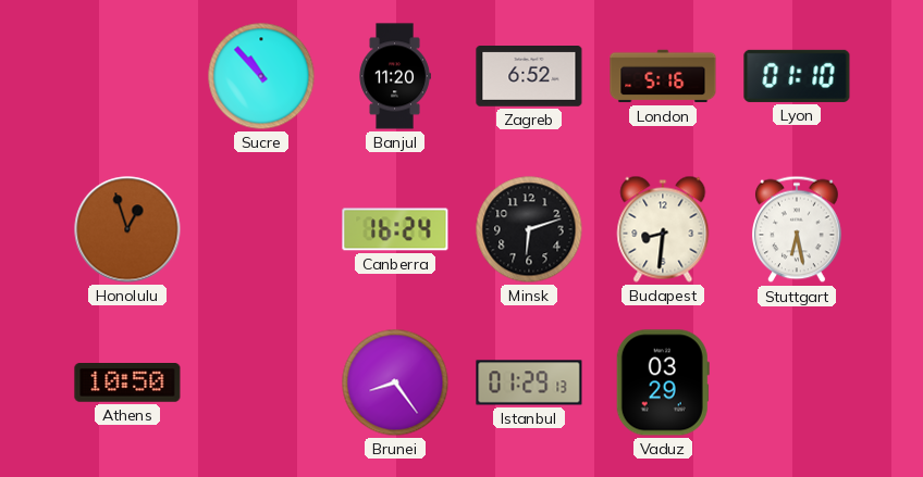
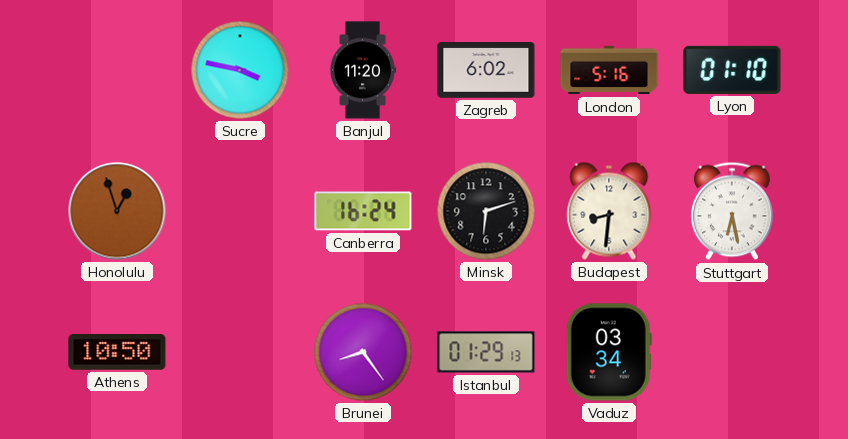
Sucre: 10:53 -> 3:47 (240, 70)
Zagreb: 6:52 -> 6:02 (486, 71)
Vaduz: 03:29 -> 03:34 (609, 352)
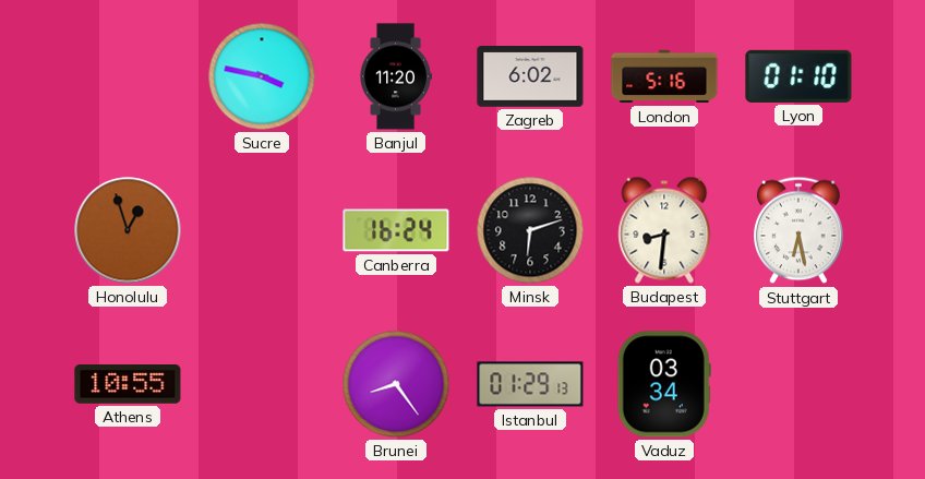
Athens: 10:50 -> 10:55 (128, 385)
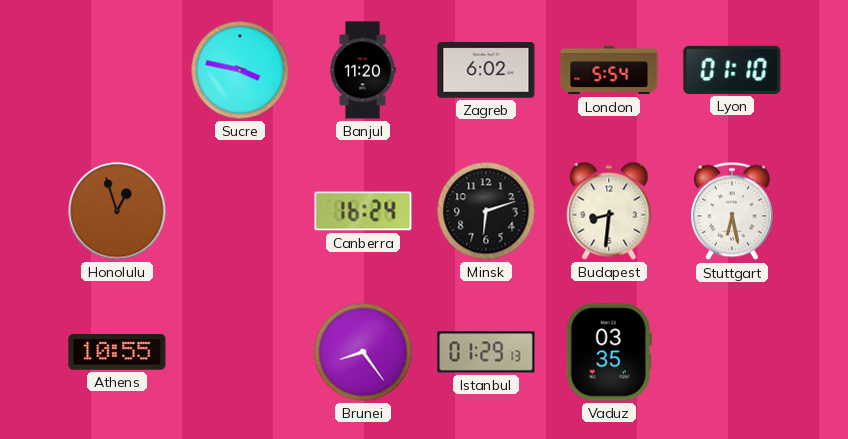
London: 5:16 -> 5:54 (609, 70)
Vaduz: 03:34 -> 03:35 (609, 352)
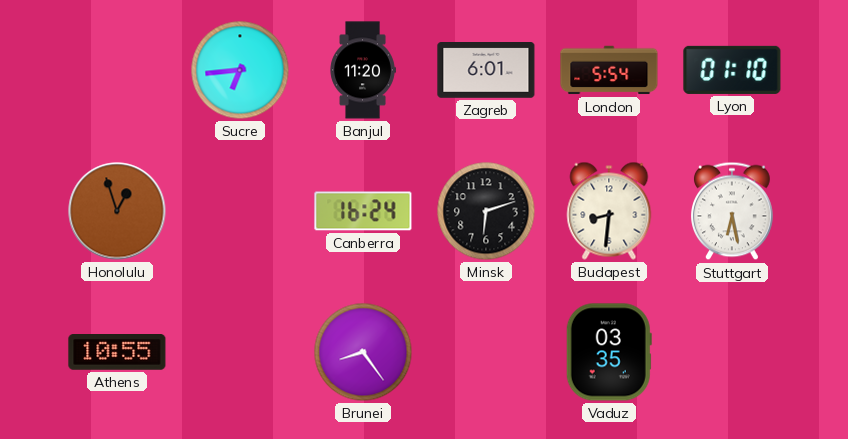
Sucre: 3:47 -> 6:44 (240, 70)
Zagreb: 6:02 -> 6:01 (486, 71)
Istanbul: 01:29 -> none (486, 352)
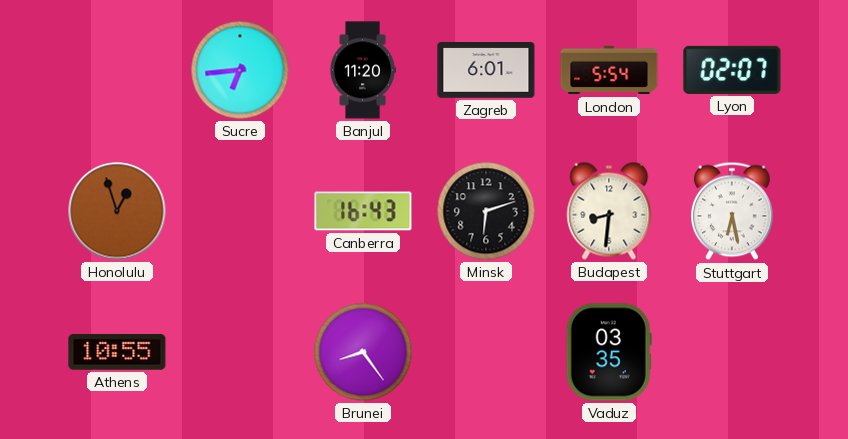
Lyon: 01:10 -> 02:07 (732, 70)
Canberra: 16:24 -> 16:43 (363, 211)
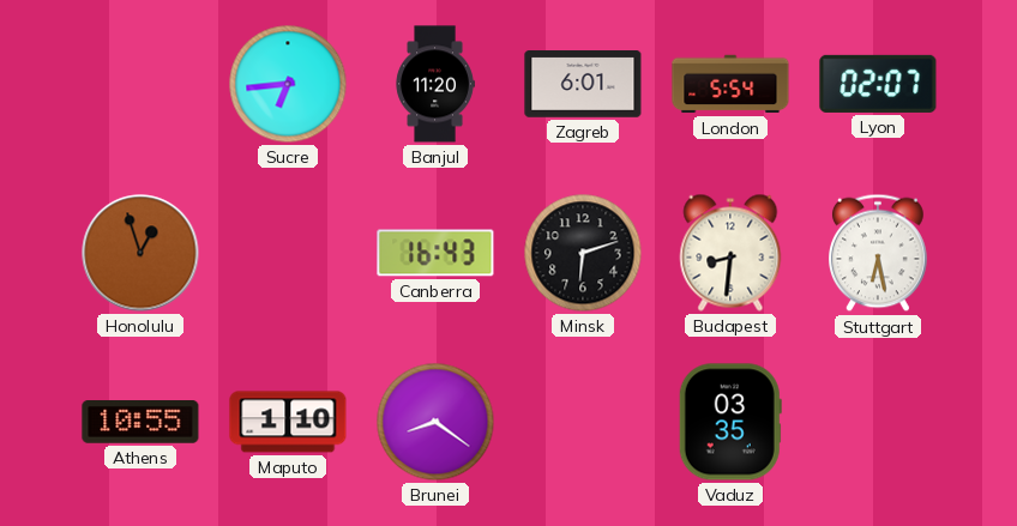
Maputo: none -> 1:10 (288, 422)
Brunei: 8:24 -> 8:21 (435, 422)
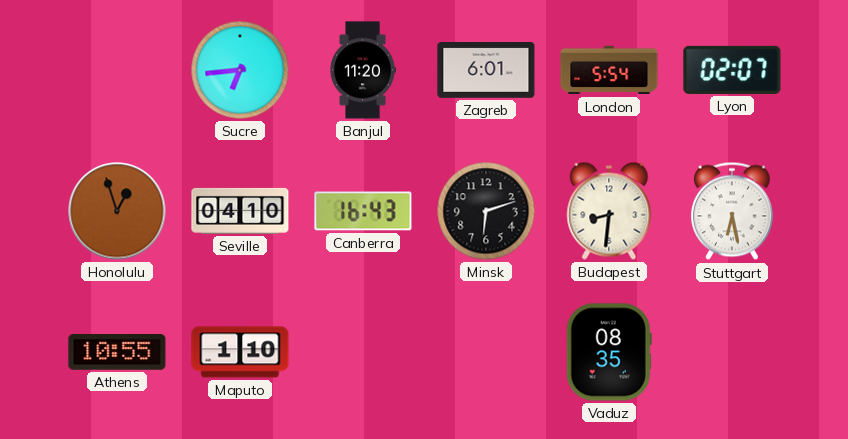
Seville: none -> 04:10 (240, 211)
Brunei: 8:21 -> none (435, 422)
Vaduz: 03:35 -> 08:35 (609, 352)
